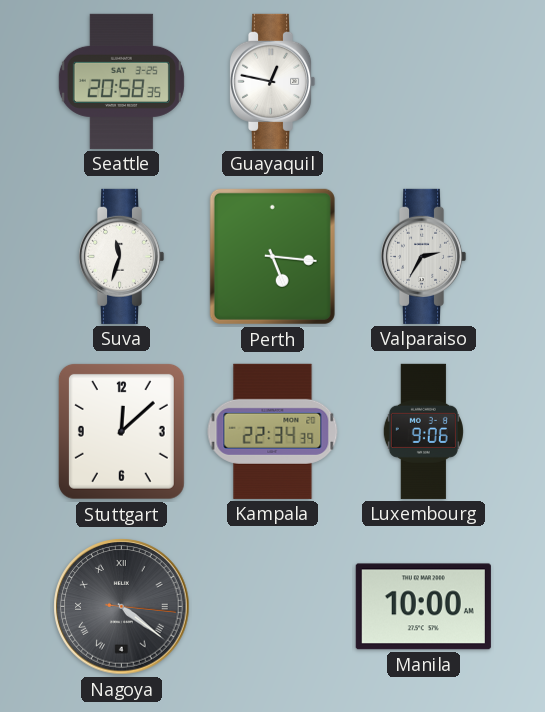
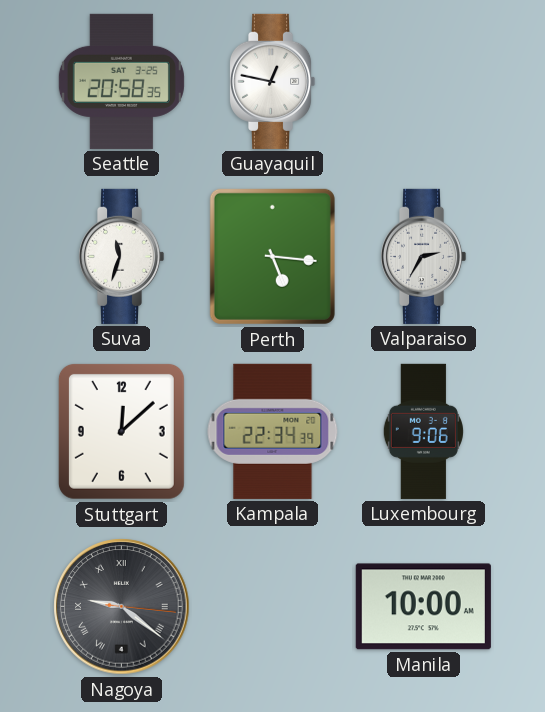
Nagoya: 4:21 -> 9:21 (122, 607)
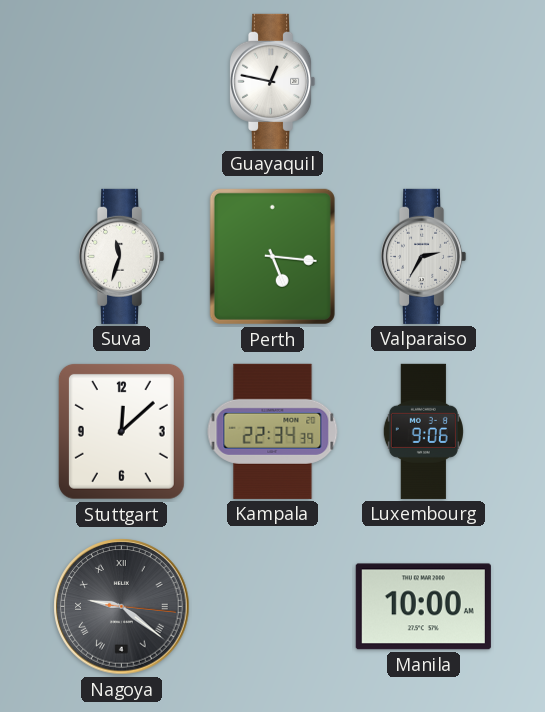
Seattle: 20:58 -> none (121, 81)
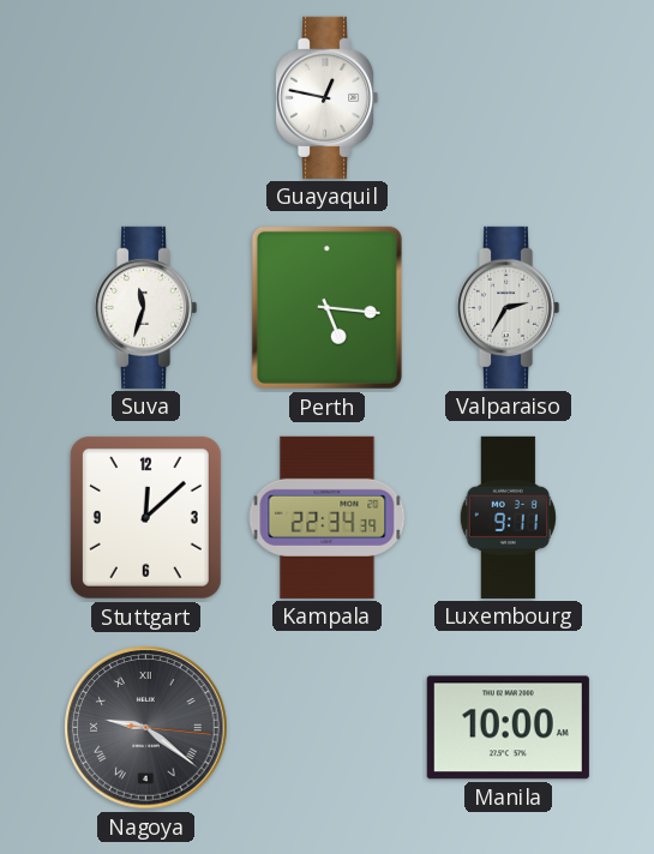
Luxembourg: 9:06 -> 9:11 (508, 517)
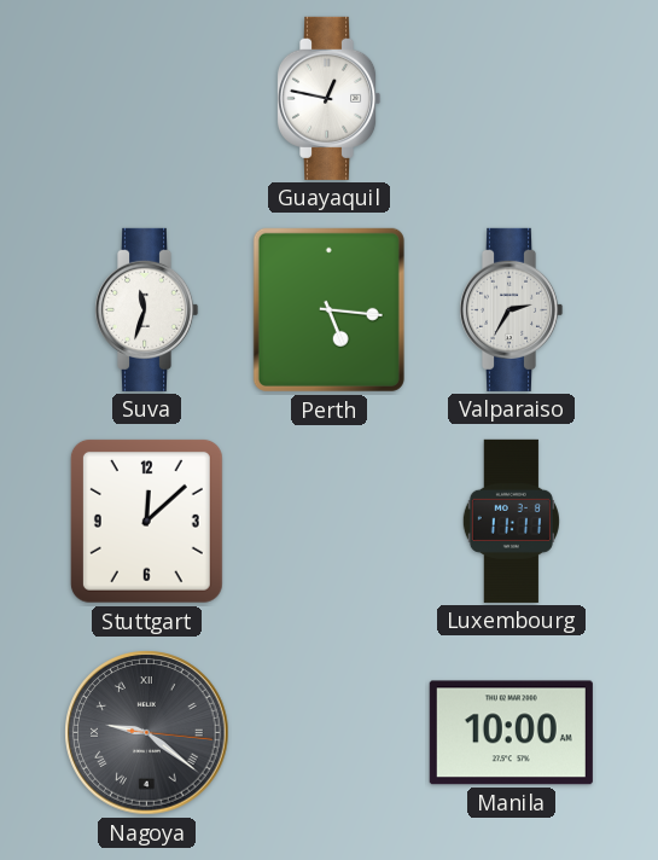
Kampala: 22:34 -> none (328, 517)
Luxembourg: 9:11 -> 11:11 (511, 521)
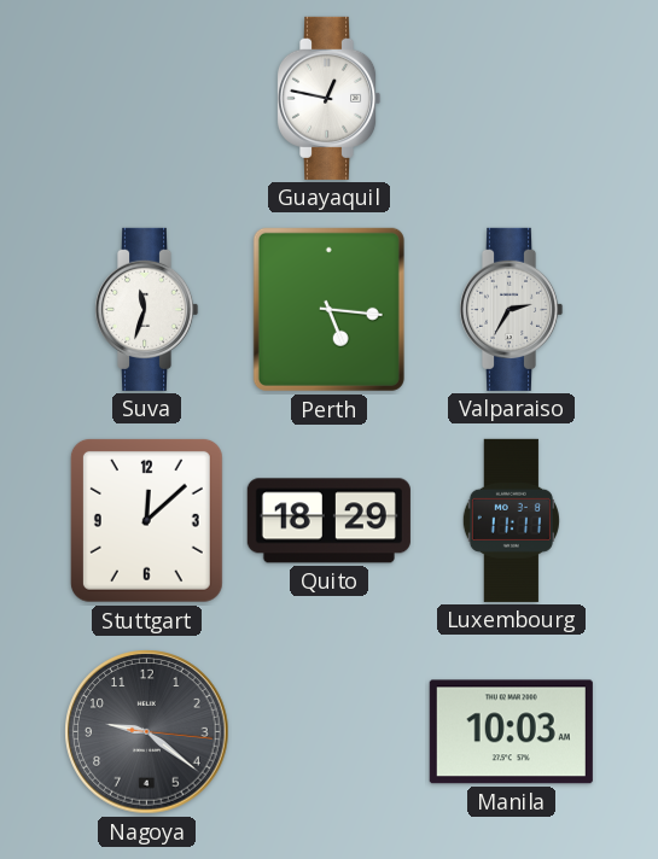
Quito: none -> 18:29 (328, 521)
Nagoya numerals: Roman -> Arabic (147, 732)
Manila: 10:00 -> 10:03 (511, 732)
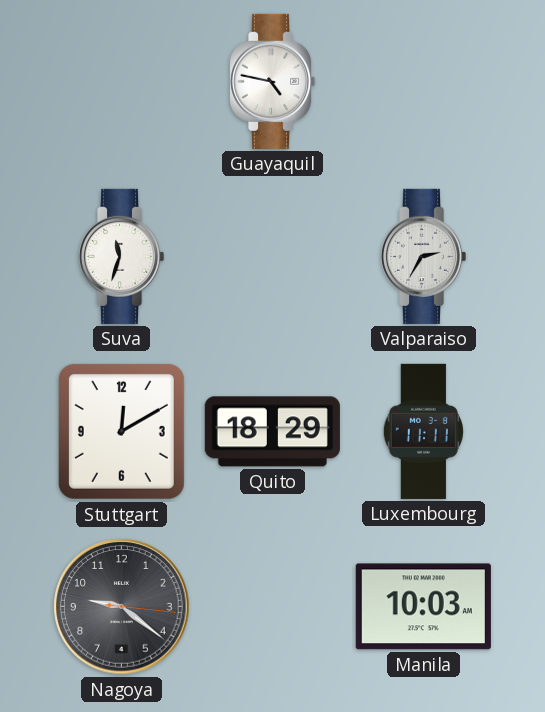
Guayaquil: 12:47 -> 4:47 (272, 81)
Perth: 5:16 -> none (328, 309)
Stuttgart: 12:08 -> 12:10 (121, 431)
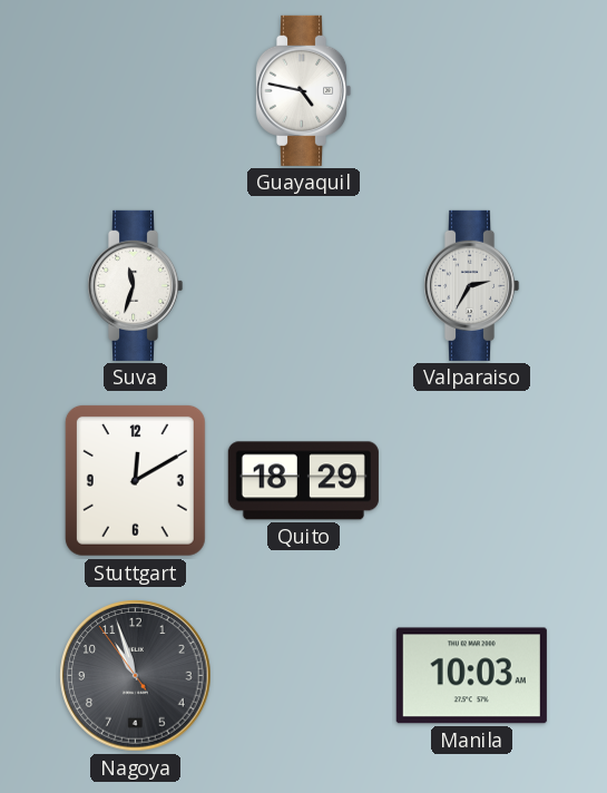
Luxembourg: 11:11 -> none (423, 431)
Nagoya: 9:21 -> 10:56 (136, 676)
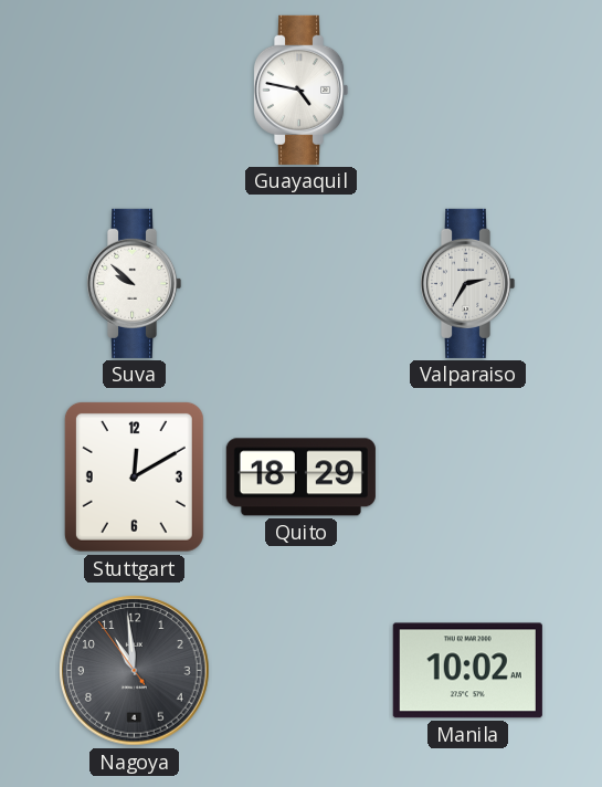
Suva: 11:33 -> 9:52 (134, 283)
Nagoya: 10:56 -> 10:58 (135, 671)
Manila: 10:03 -> 10:02 (467, 671)
